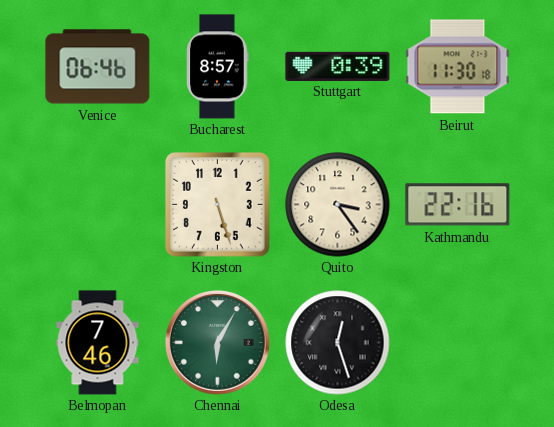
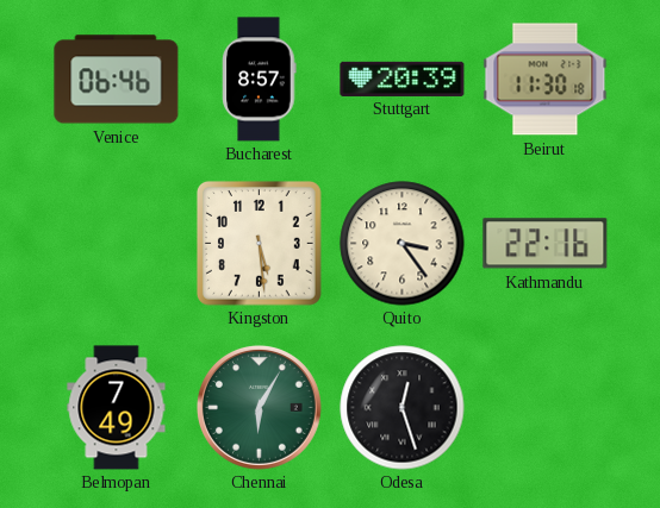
Stuttgart: 0:39 -> 20:39 (403, 79)
Kingston: 5:27 -> 5:29 (260, 244)
Belmopan: 7:46 -> 7:49 (117, 408)
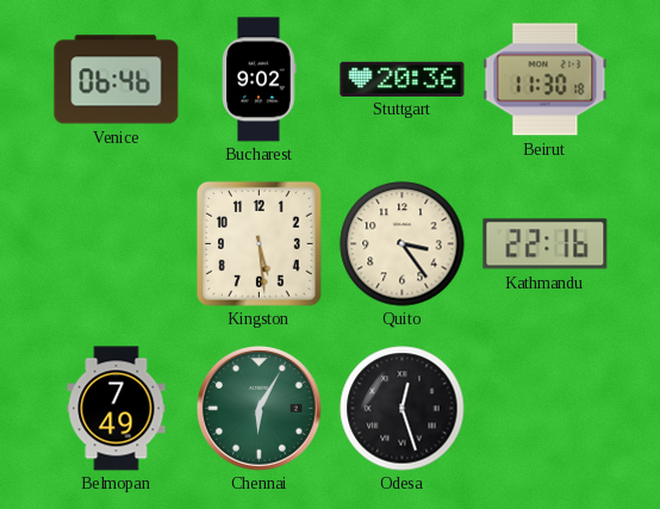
Bucharest: 8:57 -> 9:02 (260, 80)
Stuttgart: 20:39 -> 20:36 (403, 79)
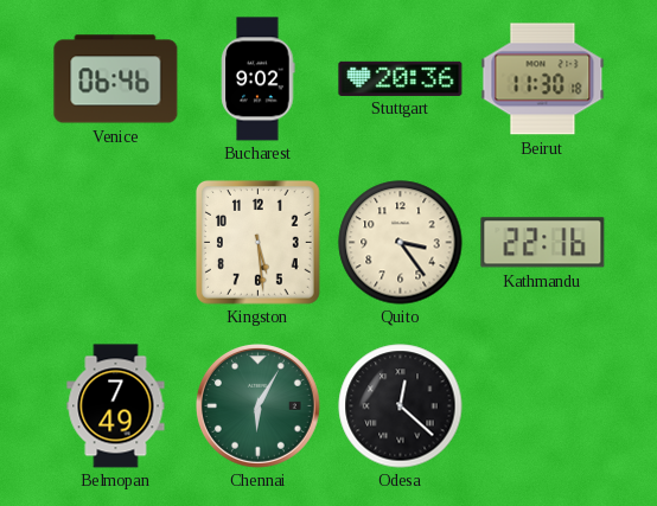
Odesa: 12:27 -> 12:22 (401, 406)
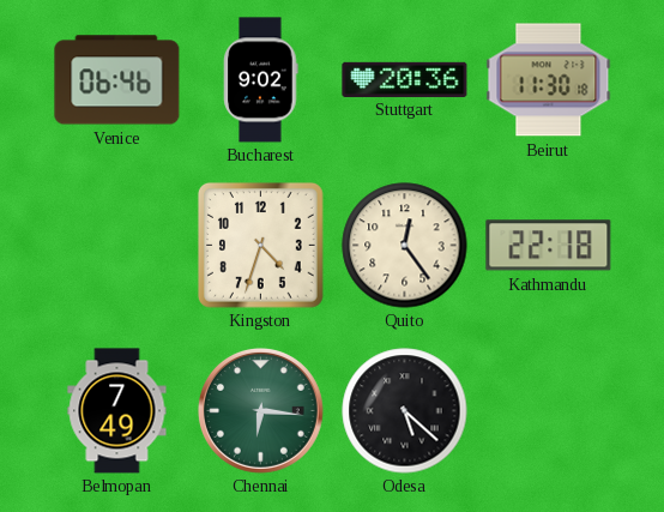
Kingston: 5:29 -> 4:33 (261, 246)
Quito: 3:24 -> 12:24 (405, 246)
Kathmandu: 22:16 -> 22:18 (549, 246)
Chennai: 6:05 -> 6:16 (260, 410)
Odesa: 12:22 -> 5:22 (405, 411)
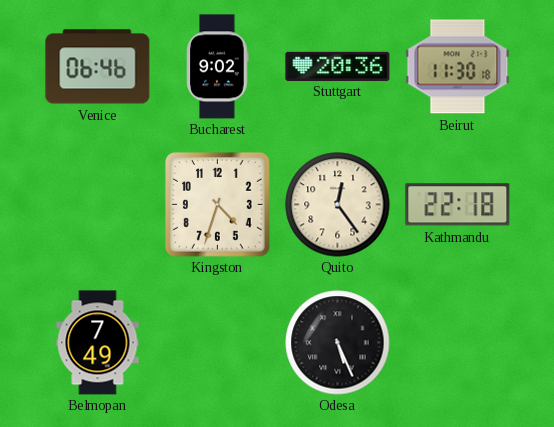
Chennai: 6:16 -> none (260, 410)
Odesa: 5:22 -> 5:26 (338, 343)
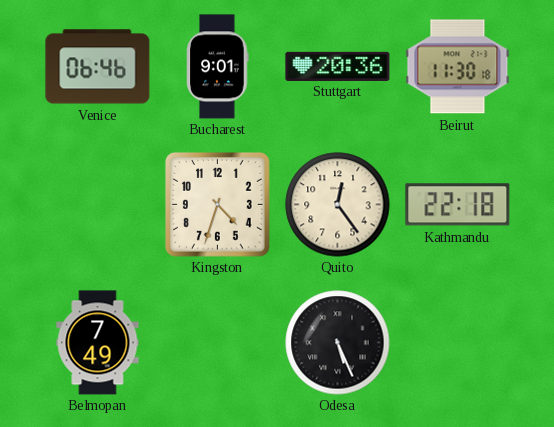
Bucharest: 9:02 -> 9:01 (218, 67)
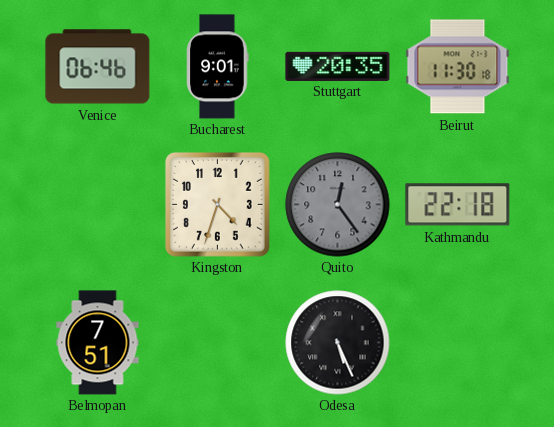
Stuttgart: 20:36 -> 20:35 (338, 66)
Quito dial: cream -> grey (338, 205)
Belmopan: 7:49 -> 7:51 (98, 343)
